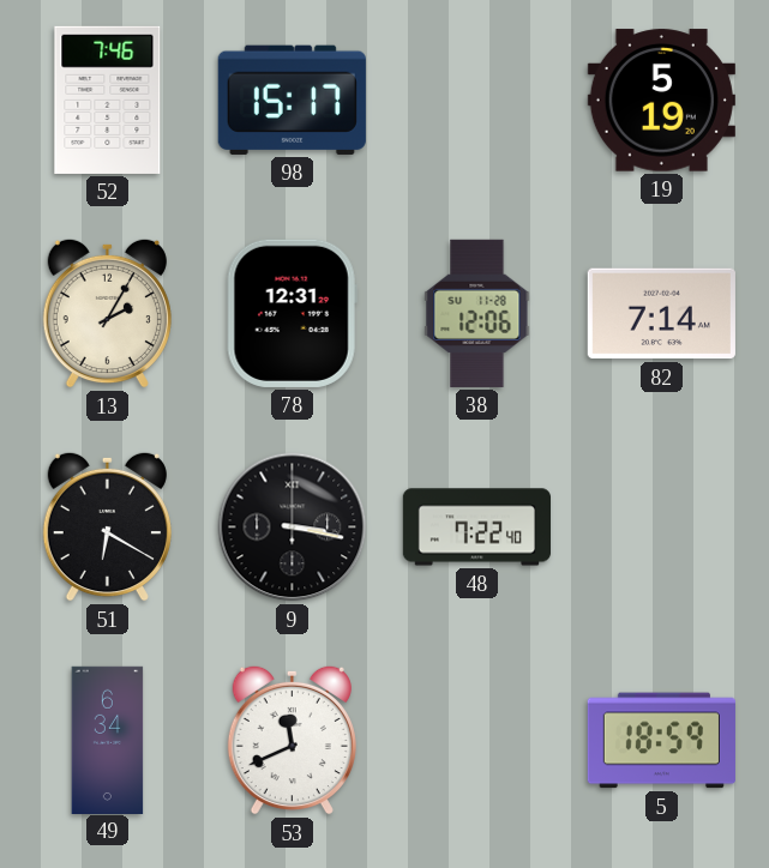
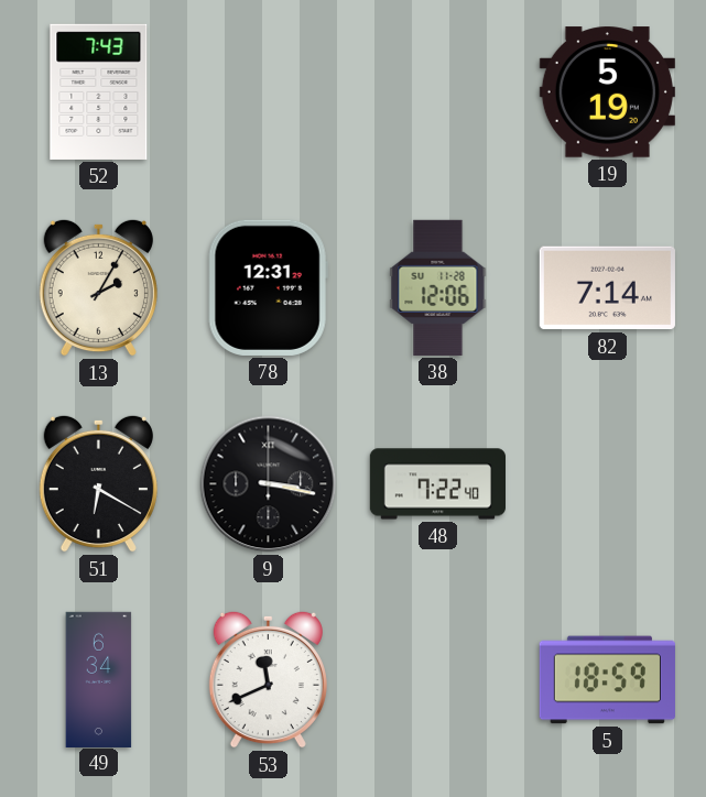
52: 7:46 -> 7:43 (99, 91)
98: 15:17 -> none (292, 100)
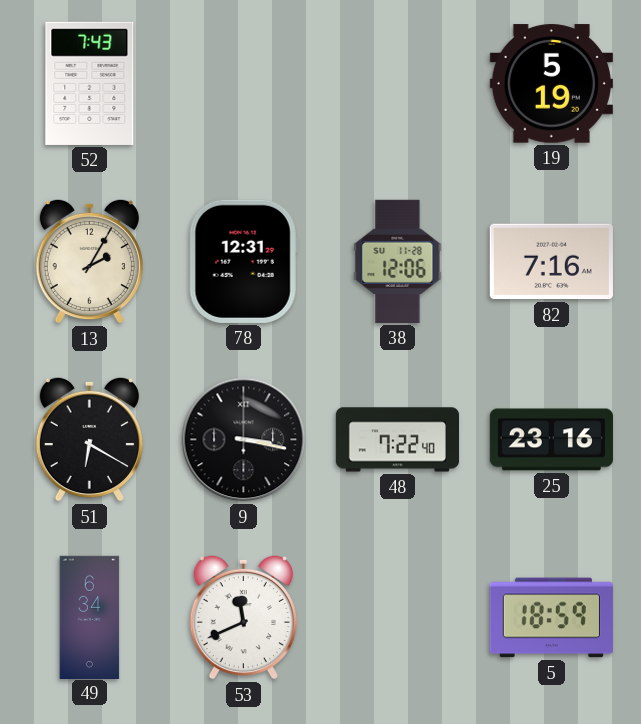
82: 7:14 -> 7:16 (551, 262)
25: none -> 23:16 (551, 440)
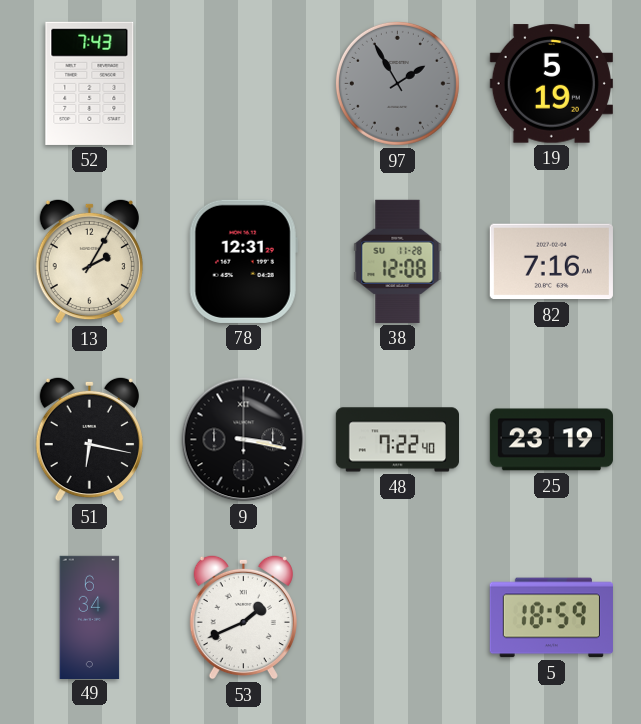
97: none -> 1:55 (397, 83)
38: 12:06 -> 12:08 (398, 261)
51: 6:20 -> 6:17 (89, 439)
25: 23:16 -> 23:19 (551, 440)
53: 11:41 -> 1:41 (243, 617)
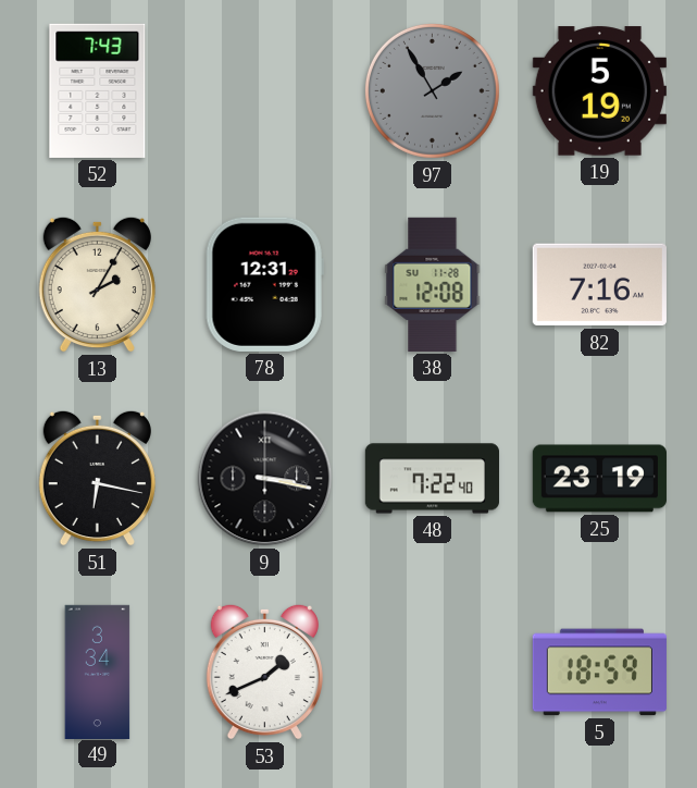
49: 6:34 -> 3:34 (98, 672)
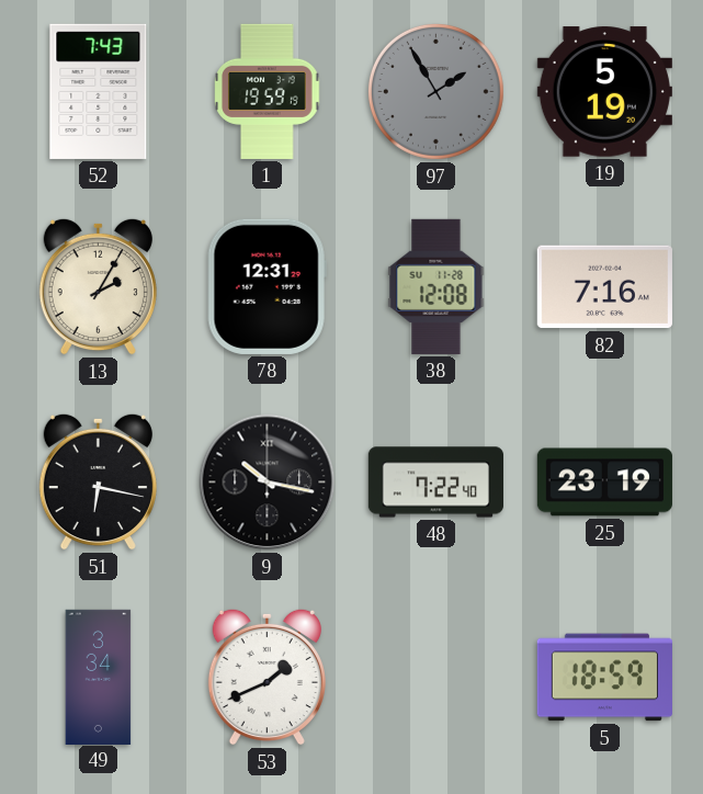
1: none -> 19:59 (268, 91)
9: 3:17 -> 10:17 (268, 483)
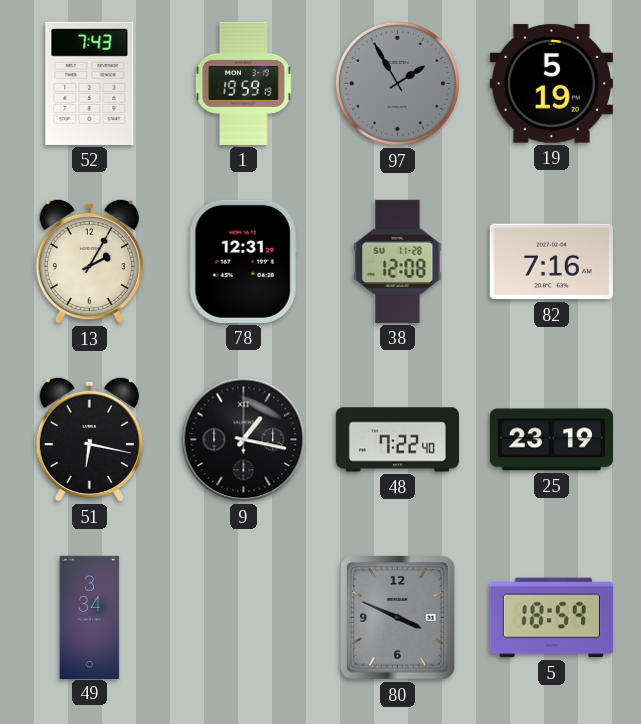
9: 10:17 -> 1:17 (244, 440)
53: 1:41 -> none (267, 677)
80: none -> 3:49 (398, 618)
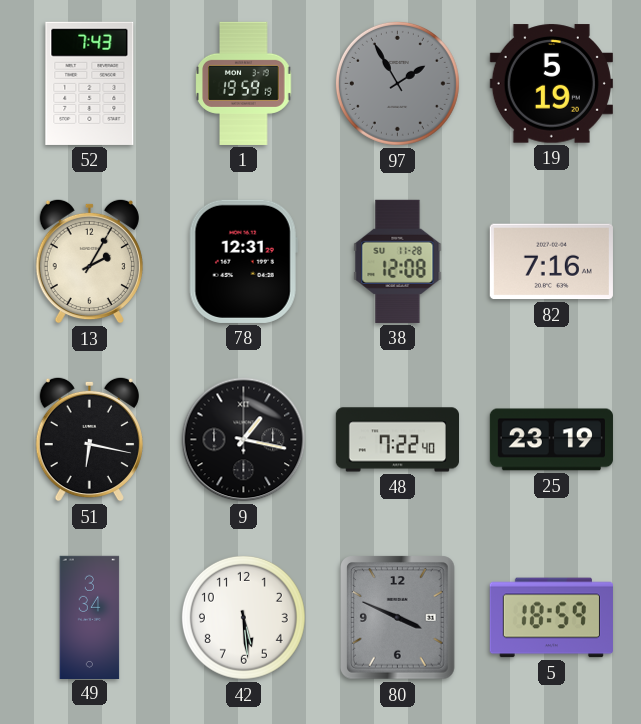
42: none -> 5:29 (243, 617)
